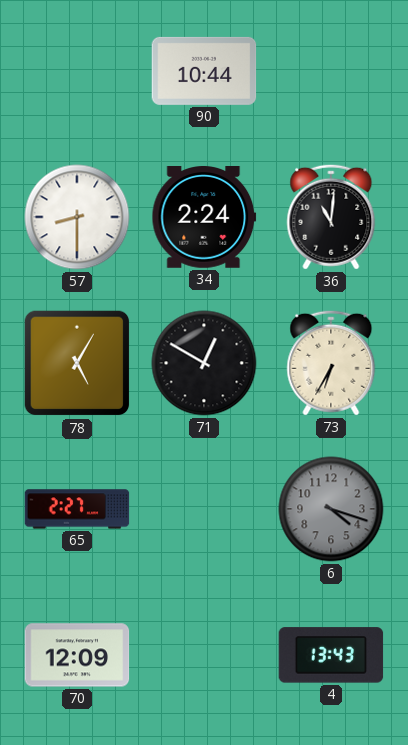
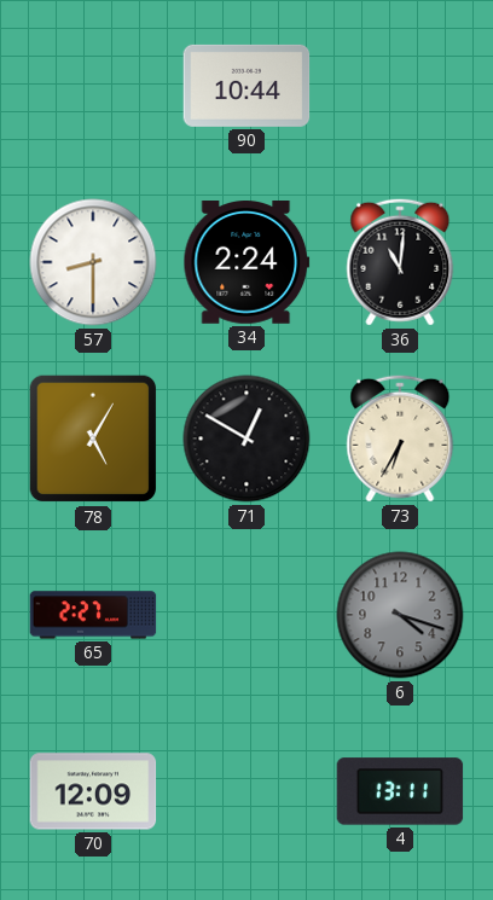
4: 13:43 -> 13:11 (400, 791)
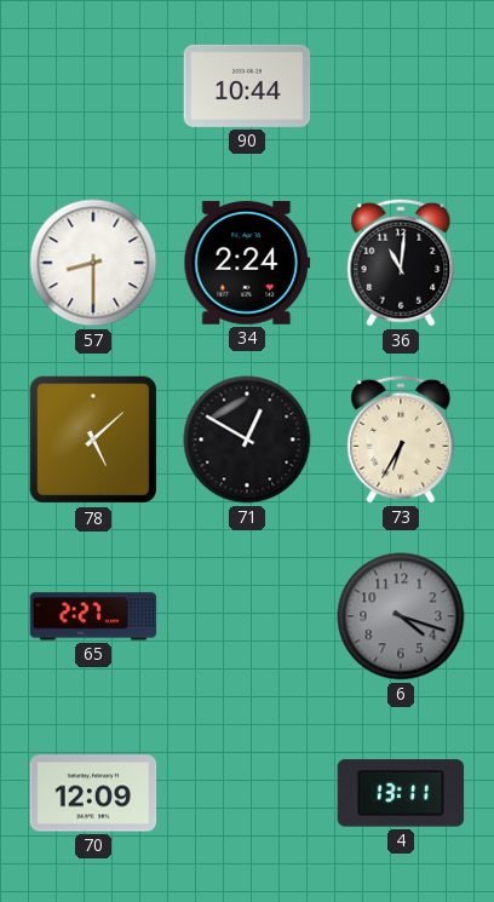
78: 5:05 -> 5:08 (93, 439)
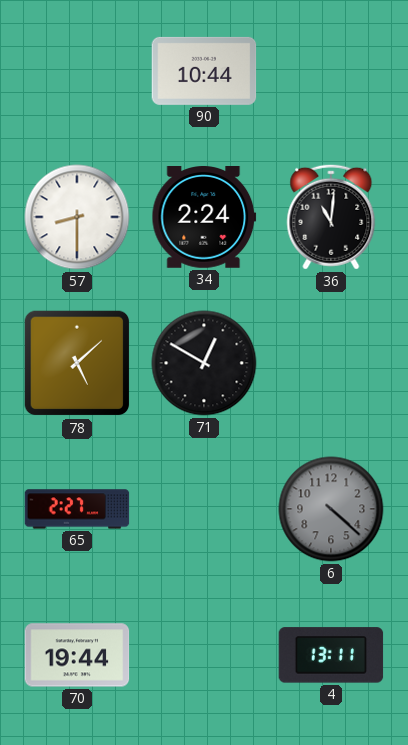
73: 6:35 -> none (401, 439)
6: 4:18 -> 4:22 (331, 509)
70: 12:09 -> 19:44 (77, 655)
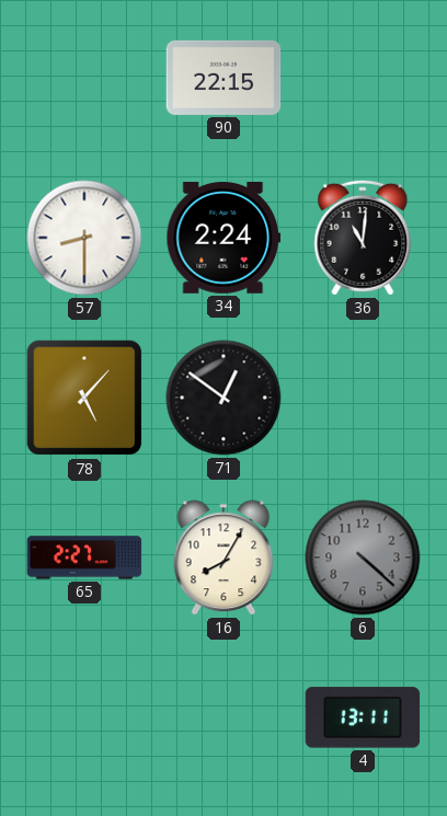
90: 10:44 -> 22:15 (224, 78)
78: 5:08 -> 5:07 (84, 398)
71: 12:50 -> 12:51 (224, 398)
16: none -> 8:05 (224, 558)
70: 19:44 -> none (77, 655)
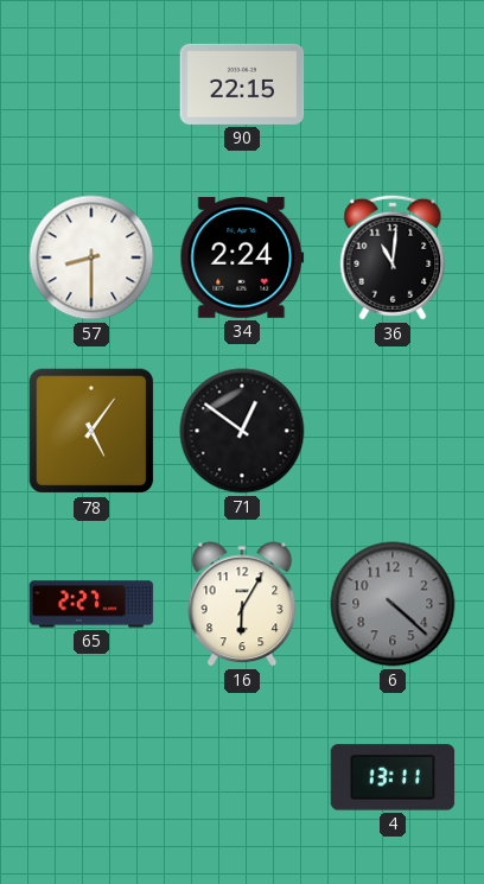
78: 5:07 -> 5:06 (91, 431)
16: 8:05 -> 6:05 (242, 604)
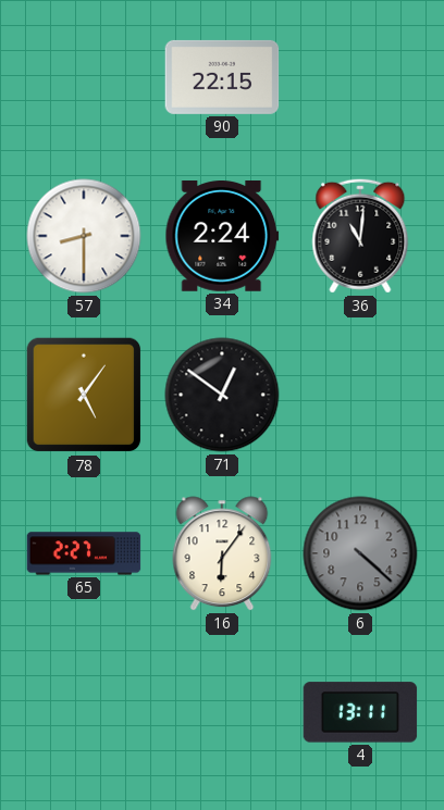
16: 6:05 -> 6:06 (222, 553)
